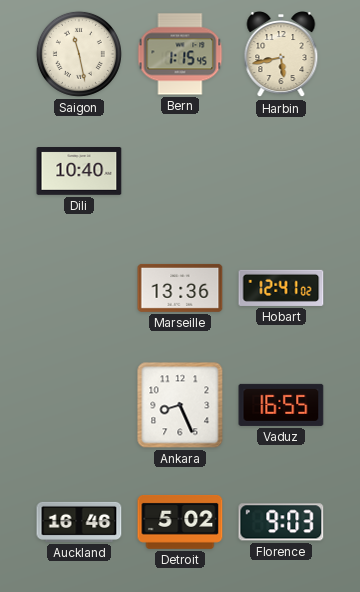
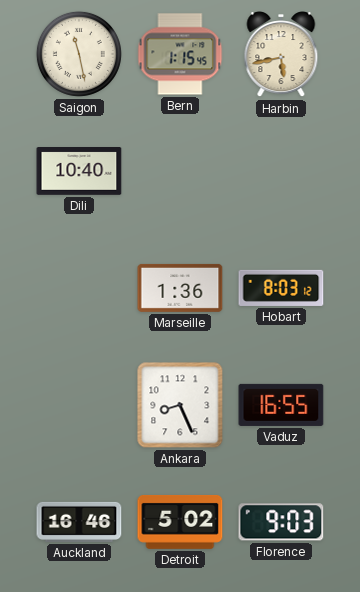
Marseille: 13:36 -> 1:36 (180, 288)
Hobart: 12:41 -> 8:03 (281, 288)
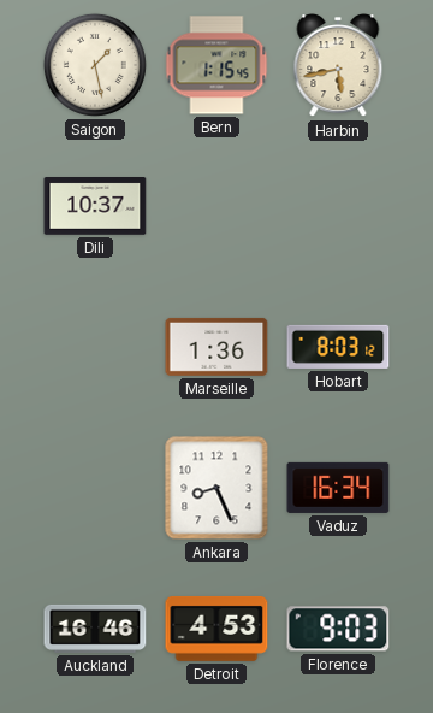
Saigon: 11:28 -> 1:28 (95, 65)
Dili: 10:40 -> 10:37 (95, 207)
Vaduz: 16:55 -> 16:34 (338, 488)
Detroit: 5:02 -> 4:53 (216, 629)
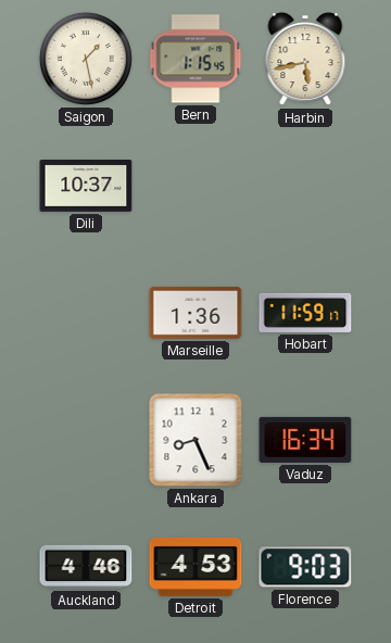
Hobart: 8:03 -> 11:59 (305, 313)
Auckland: 16:46 -> 4:46 (86, 567)
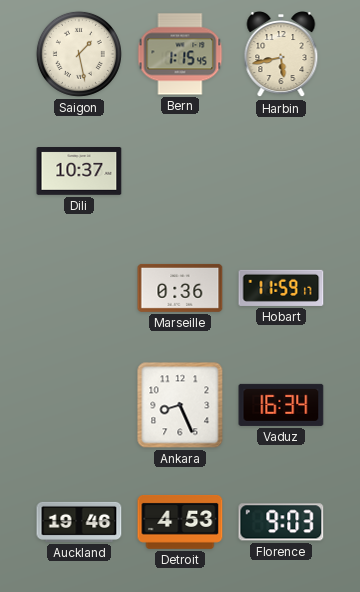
Marseille: 1:36 -> 0:36 (180, 288)
Auckland: 4:46 -> 19:46 (79, 522)
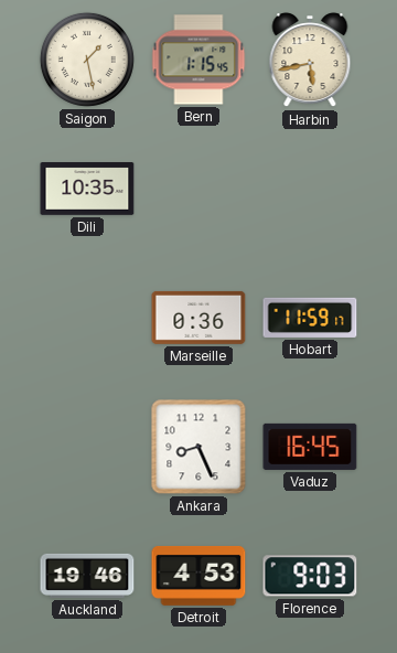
Dili: 10:37 -> 10:35 (87, 190)
Vaduz: 16:34 -> 16:45 (310, 447)
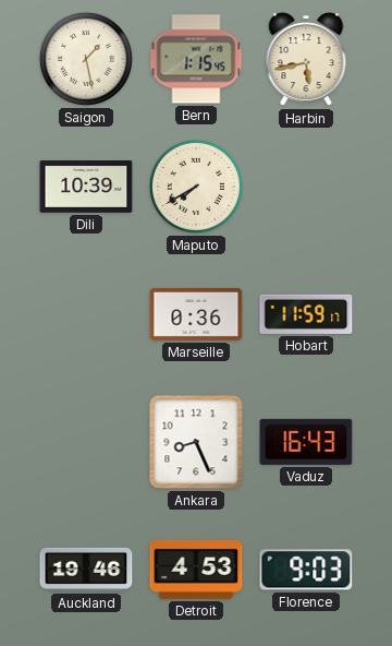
Dili: 10:35 -> 10:39 (86, 188)
Maputo: none -> 7:40 (196, 187)
Vaduz: 16:45 -> 16:43 (306, 442)
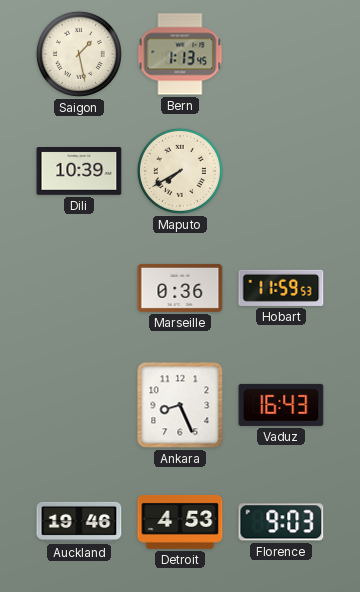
Bern: 1:15 -> 1:13 (180, 54)
Harbin: 5:43 -> none (306, 60)
Hobart: 11:59:17 -> 11:59:53 (281, 288)
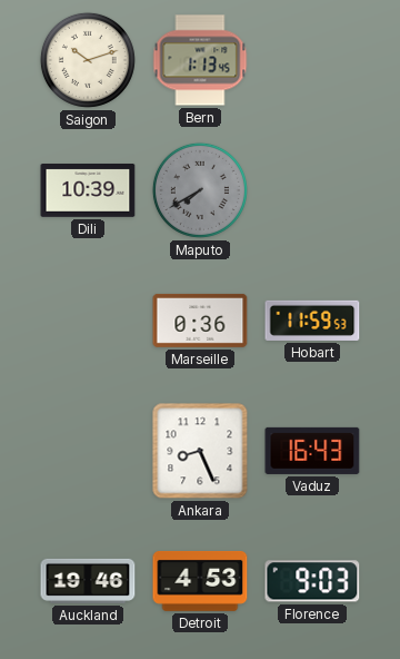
Saigon: 1:28 -> 10:12 (88, 60)
Maputo dial: cream -> grey (200, 190)
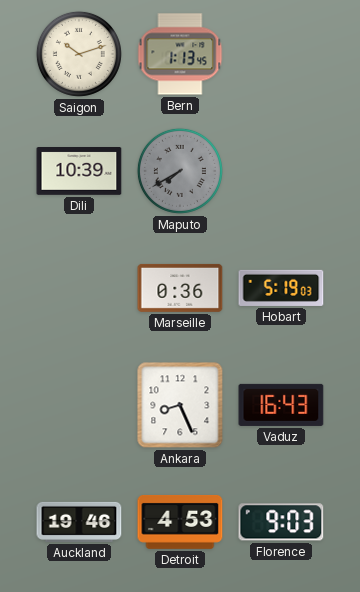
Hobart: 11:59 -> 5:19 (281, 288)
